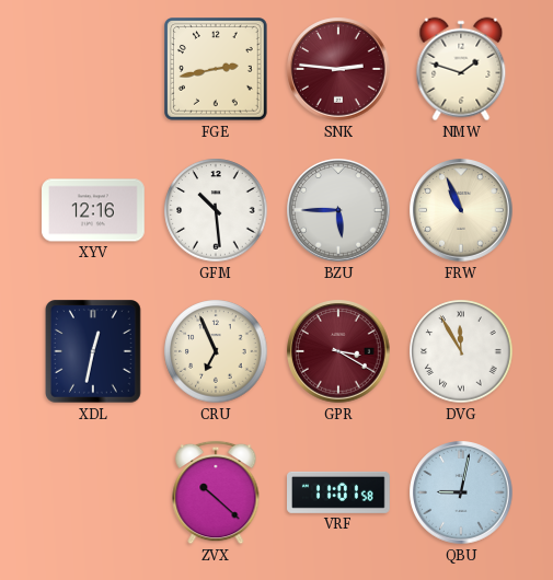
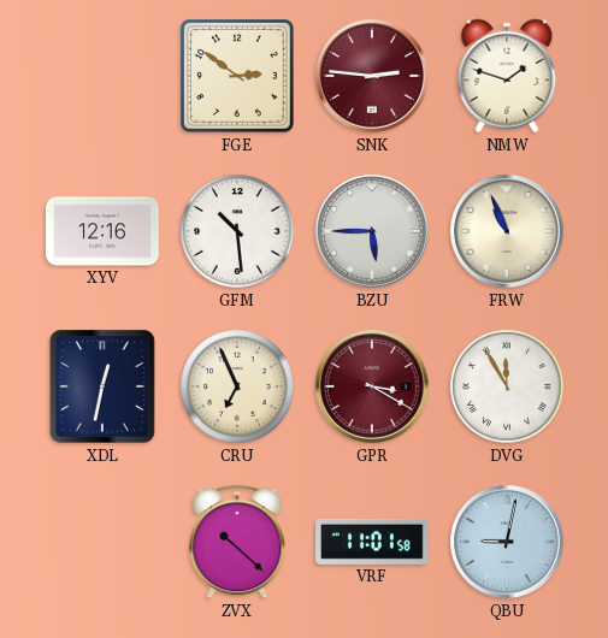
FGE: 2:43 -> 2:51 (238, 77)
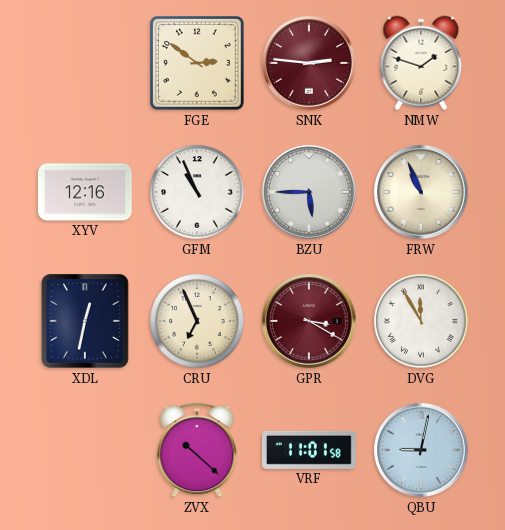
GFM: 10:29 -> 10:56 (197, 192)
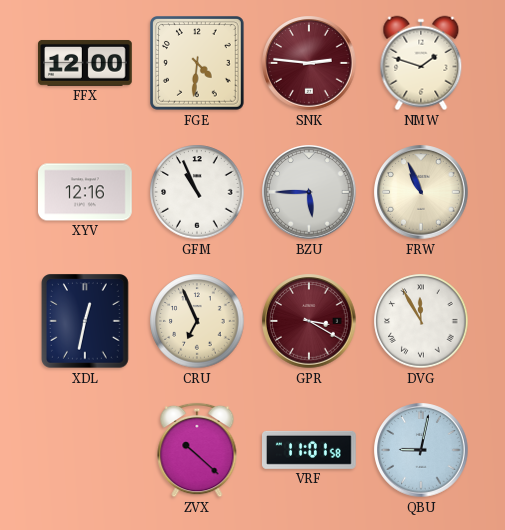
FFX: none -> 12:00 (86, 63)
FGE: 2:51 -> 4:31 (198, 64)
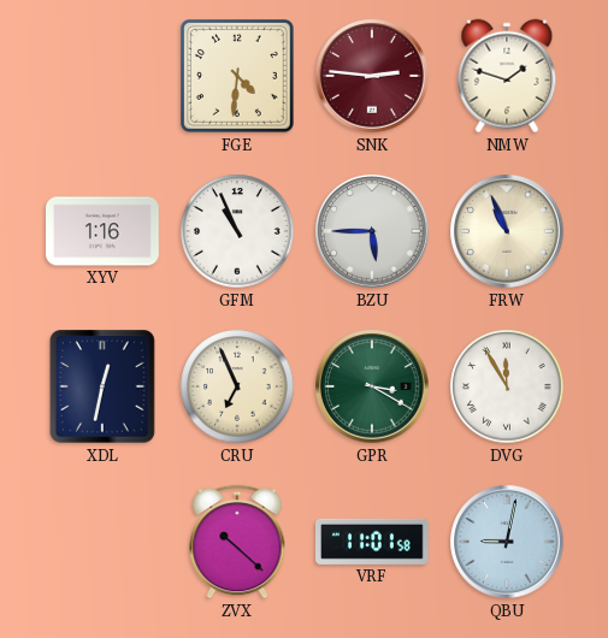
FFX: 12:00 -> none (86, 63)
XYV: 12:16 -> 1:16 (104, 231)
GPR dial: burgundy -> green (372, 386)
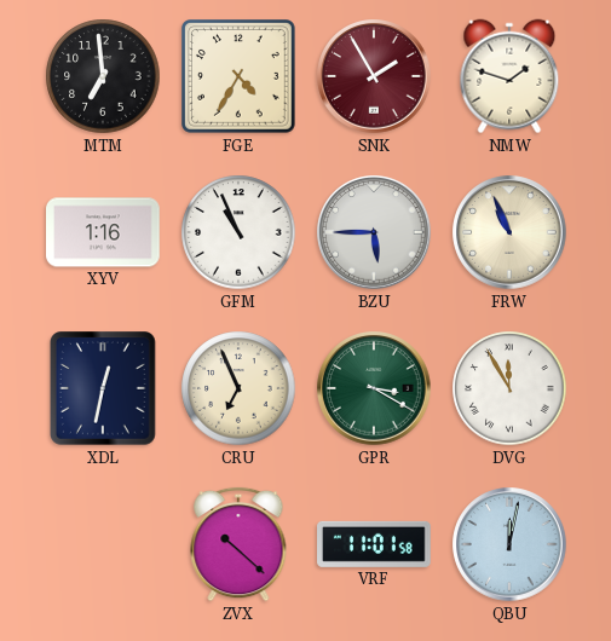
MTM: none -> 6:59 (103, 76)
FGE: 4:31 -> 4:35 (240, 77)
SNK: 2:46 -> 1:55 (374, 76)
QBU: 9:02 -> 12:02 (509, 544)
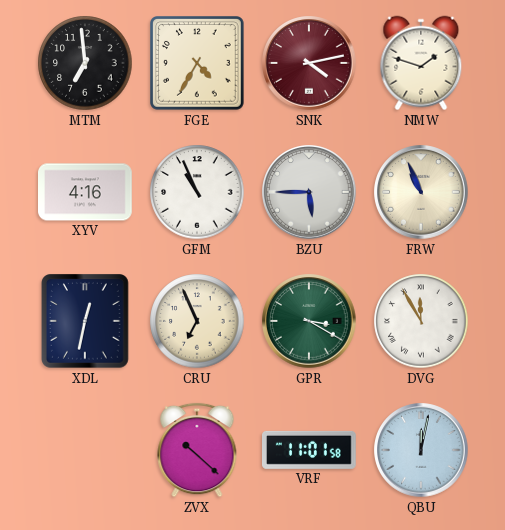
SNK: 1:55 -> 4:13 (309, 63)
XYV: 1:16 -> 4:16 (86, 192)
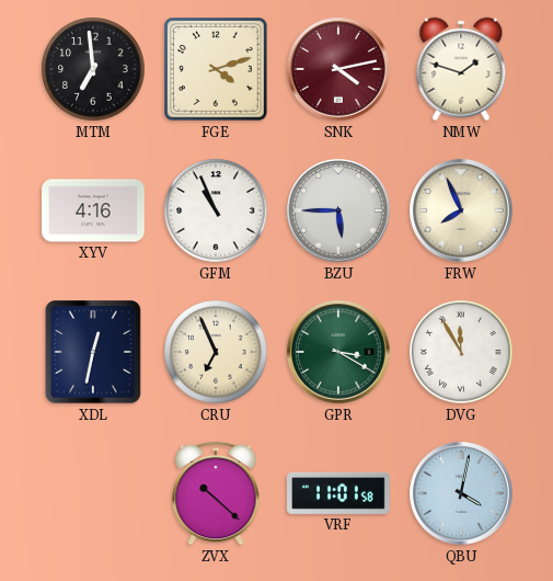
FGE: 4:35 -> 4:12 (217, 70)
FRW: 10:56 -> 7:56 (461, 210)
QBU: 12:02 -> 4:02 (461, 493)
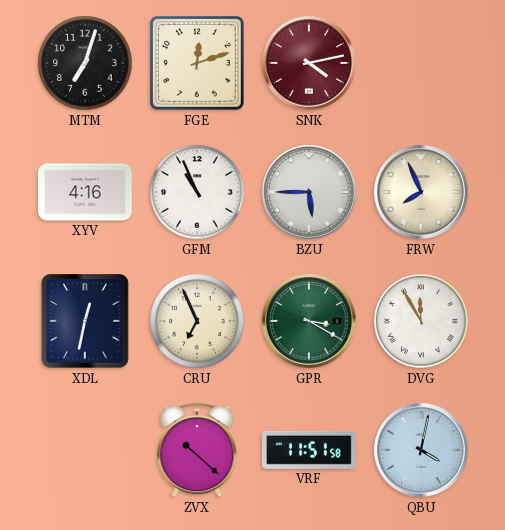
MTM: 6:59 -> 7:03 (85, 63)
FGE: 4:12 -> 12:12 (198, 64)
NMW: 1:48 -> none (461, 69)
VRF: 11:01 -> 11:51 (310, 450)
